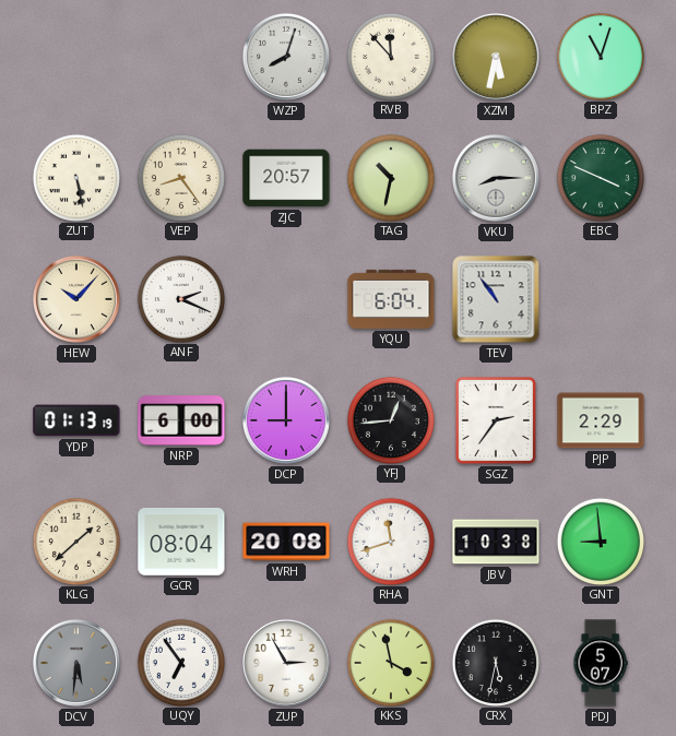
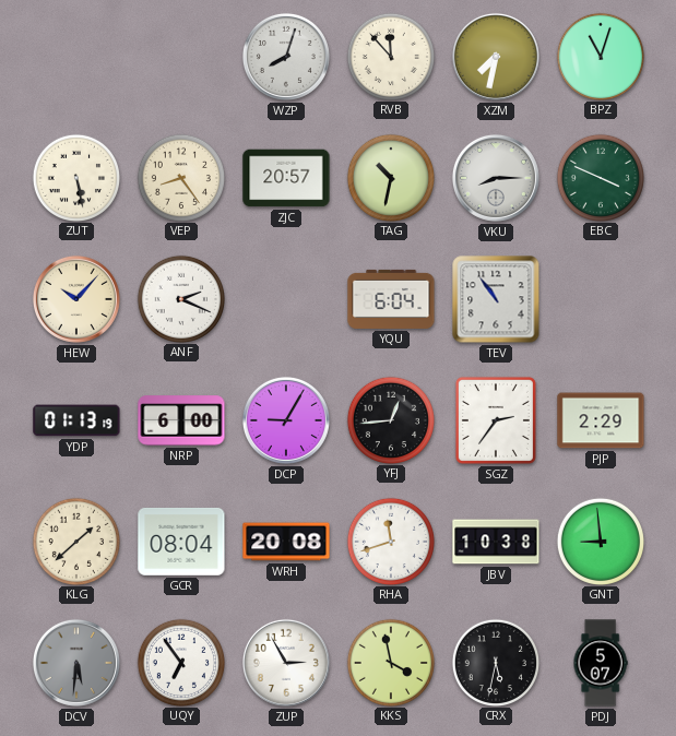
XZM: 5:32 -> 7:32 (496, 57)
DCP: 9:00 -> 9:05 (286, 420)
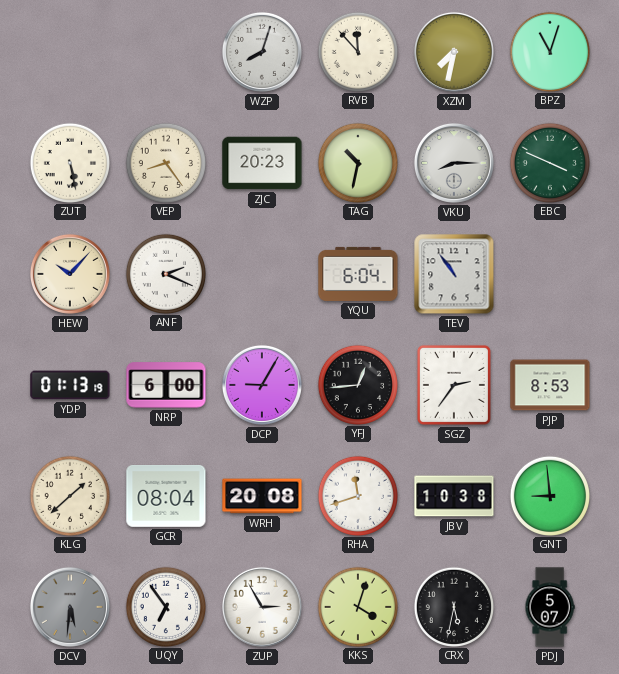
ZJC: 20:57 -> 20:23 (262, 163)
PJP: 2:29 -> 8:53 (550, 385)
KKS: 3:58 -> 4:03 (357, 606)
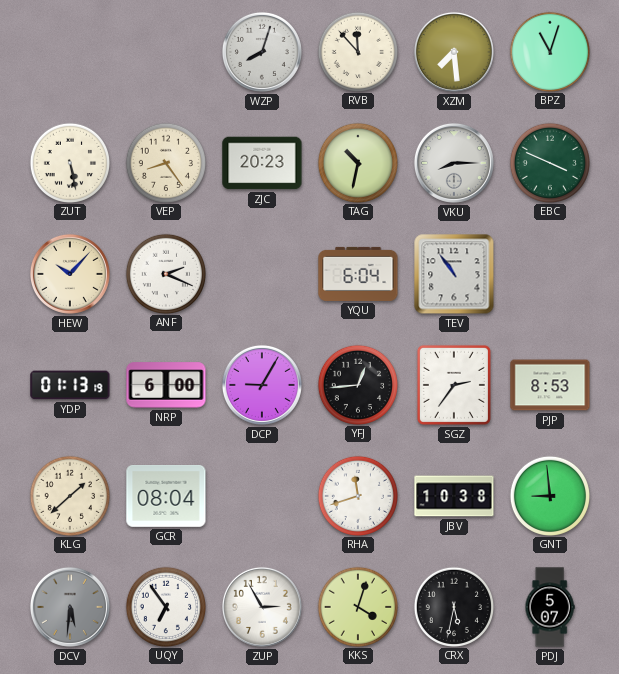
XZM: 7:32 -> 7:29 (454, 52)
WRH: 20:08 -> none (262, 496)
